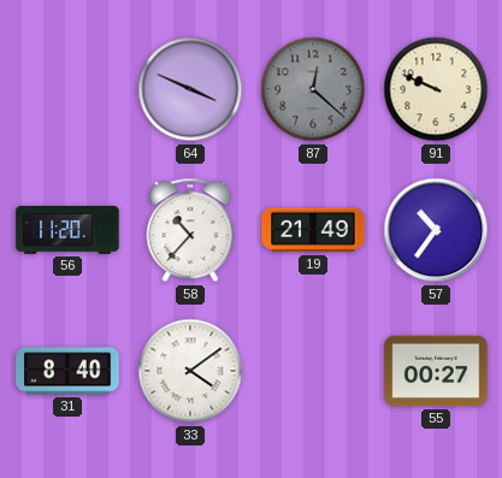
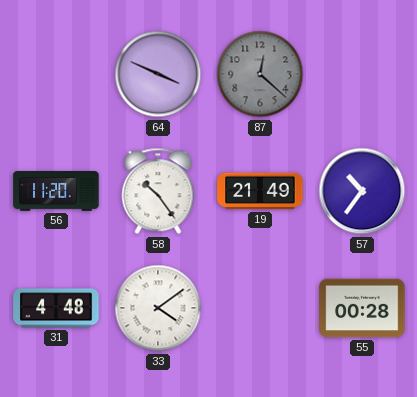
91: 9:49 -> none (436, 89)
58: 10:37 -> 10:24 (158, 191)
31: 8:40 -> 4:48 (56, 308)
55: 00:27 -> 00:28 (362, 308)
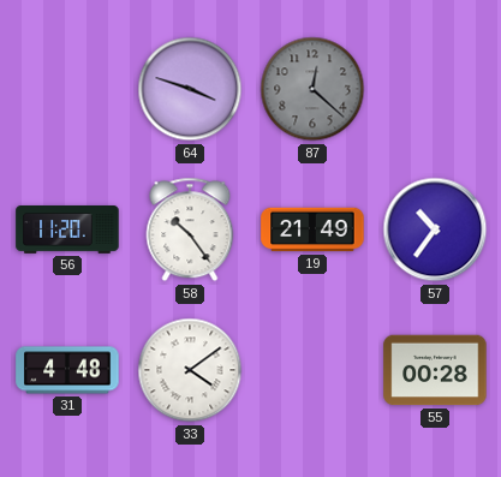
64: 3:49 -> 3:48 (190, 89)
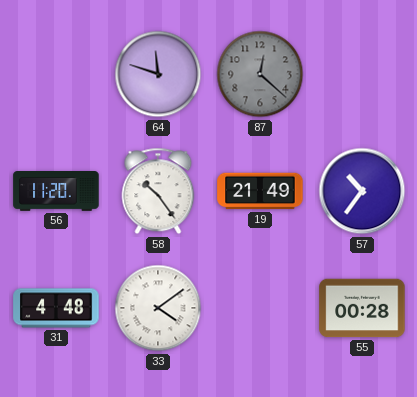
64: 3:48 -> 11:48 (158, 74)
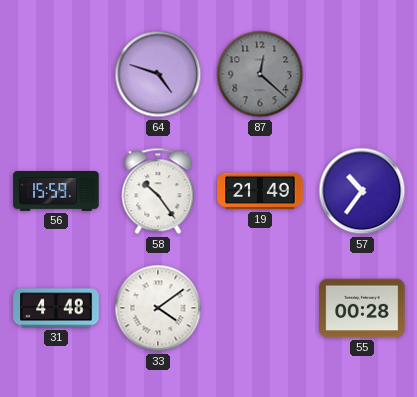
64: 11:48 -> 4:48 (158, 74)
56: 11:20 -> 15:59 (56, 192)
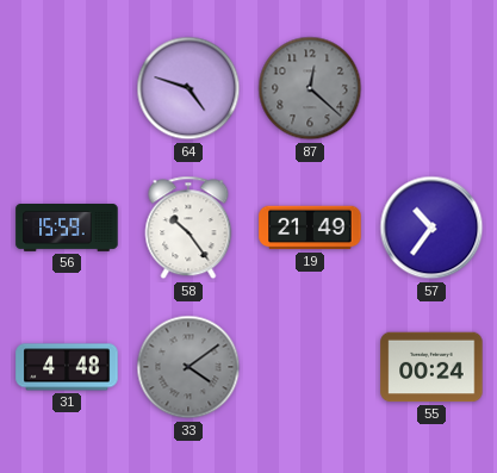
33 dial: white -> grey (188, 367)
55: 00:28 -> 00:24 (431, 367)
